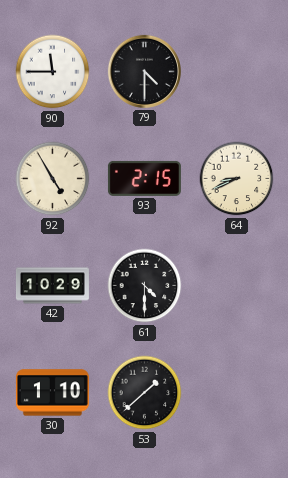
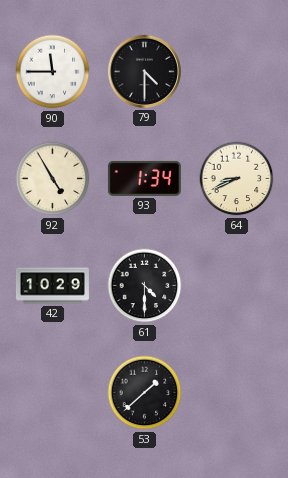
93: 2:15 -> 1:34 (144, 178)
30: 1:10 -> none (52, 393)
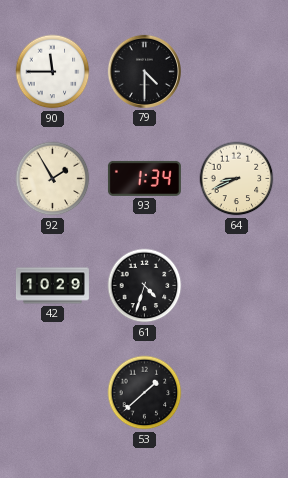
92: 4:55 -> 1:55 (53, 179)
61: 4:30 -> 4:33 (145, 286)
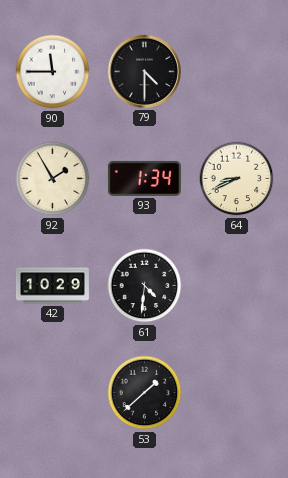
61: 4:33 -> 4:31 (145, 286)
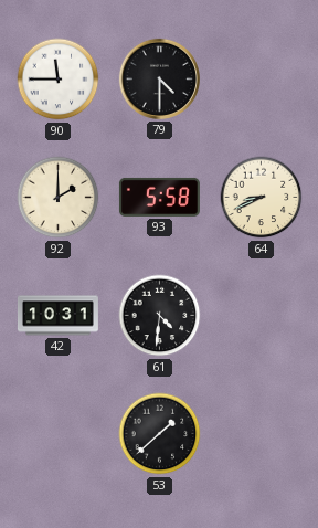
92: 1:55 -> 2:00 (59, 198)
93: 1:34 -> 5:58 (159, 197)
42: 10:29 -> 10:31 (57, 316)
